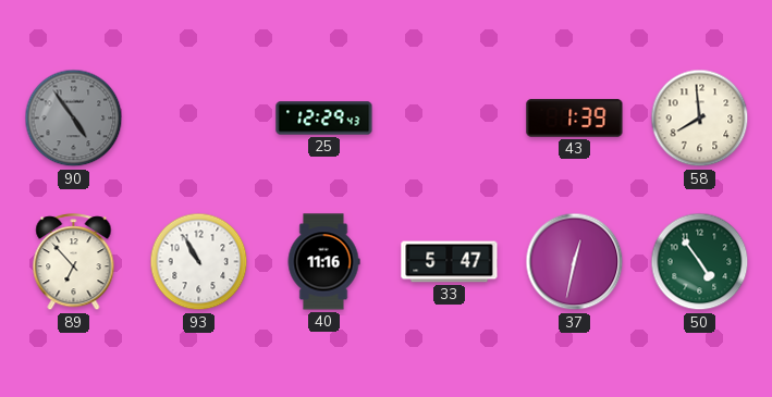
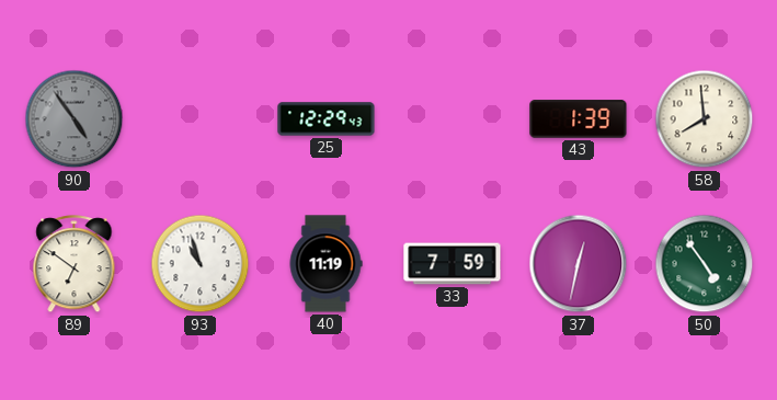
89: 6:53 -> 6:51 (75, 264)
93: 10:55 -> 10:57 (201, 264)
40: 11:16 -> 11:19 (325, 264)
33: 5:47 -> 7:59 (453, 264)
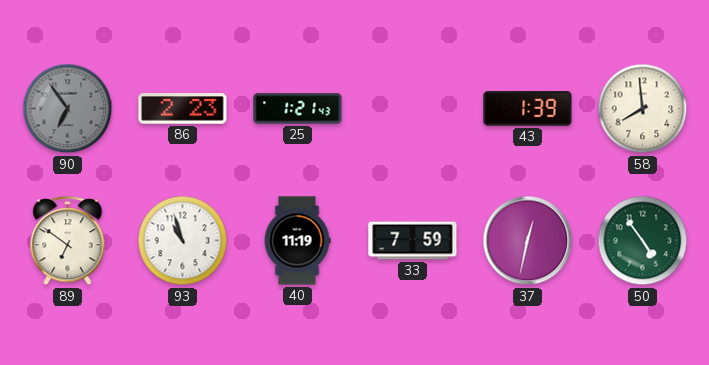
90: 4:54 -> 6:54 (68, 109)
86: none -> 2:23 (183, 109)
25: 12:29 -> 1:21 (298, 109)
